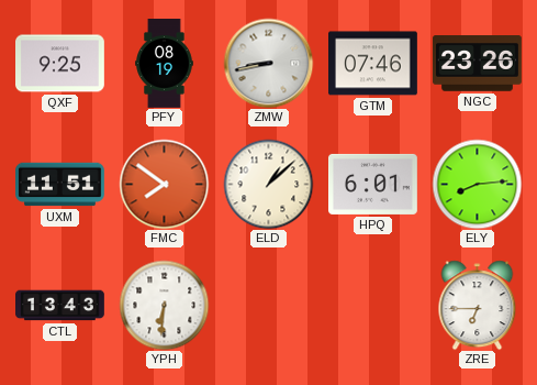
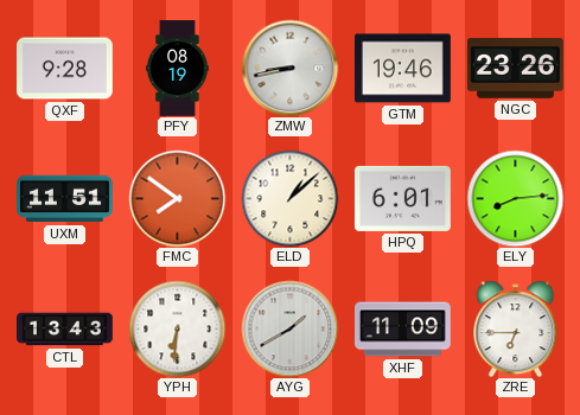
QXF: 9:25 -> 9:28 (65, 69)
GTM: 07:46 -> 19:46 (403, 69)
AYG: none -> 1:40 (289, 328)
XHF: none -> 11:09 (403, 330)
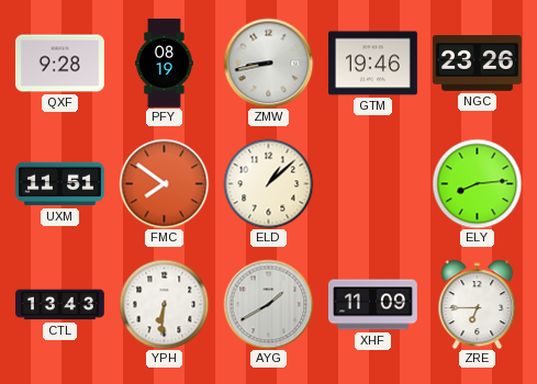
HPQ: 6:01 -> none (403, 198)
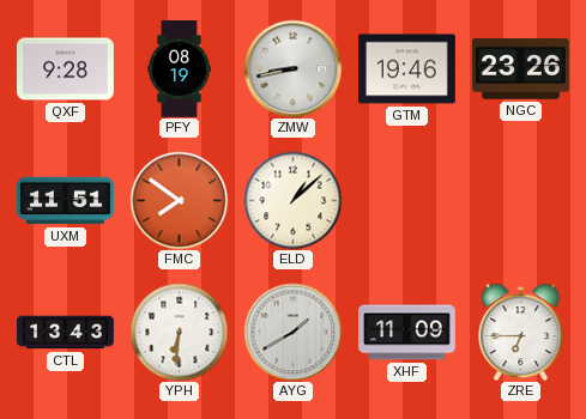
ELY: 8:14 -> none (477, 183)
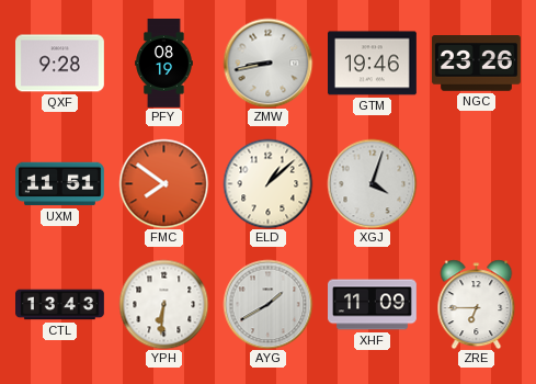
XGJ: none -> 4:03 (372, 183)
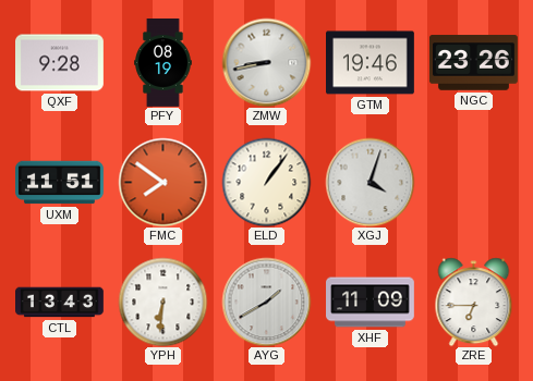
ELD: 1:08 -> 1:06 (266, 182)
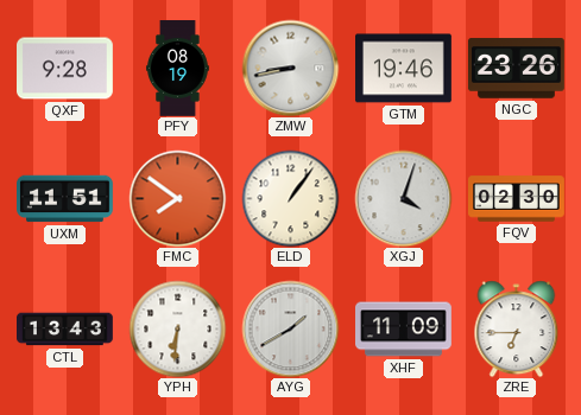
FQV: none -> 02:30 (517, 199)
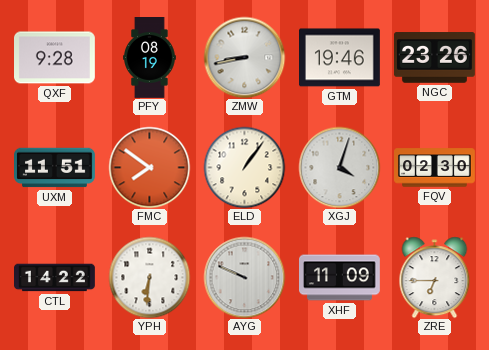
CTL: 13:43 -> 14:22 (55, 278)
AYG: 1:40 -> 9:49 (244, 277)
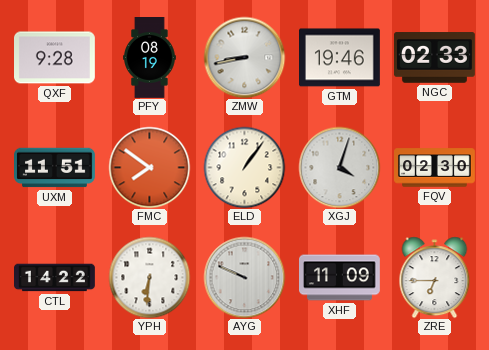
NGC: 23:26 -> 02:33 (435, 58)
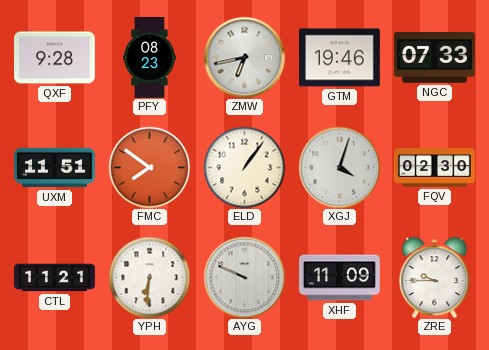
PFY: 08:19 -> 08:23 (150, 58)
ZMW: 8:43 -> 6:43 (244, 57)
NGC: 02:33 -> 07:33 (435, 58)
CTL: 14:22 -> 11:21 (55, 278)
ZRE: 6:45 -> 9:45 (435, 277)
